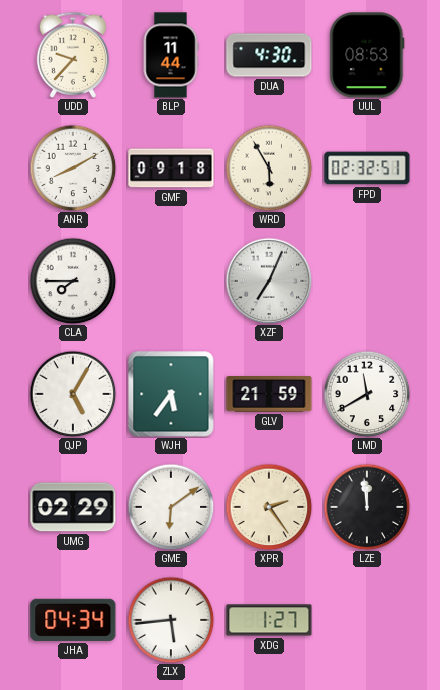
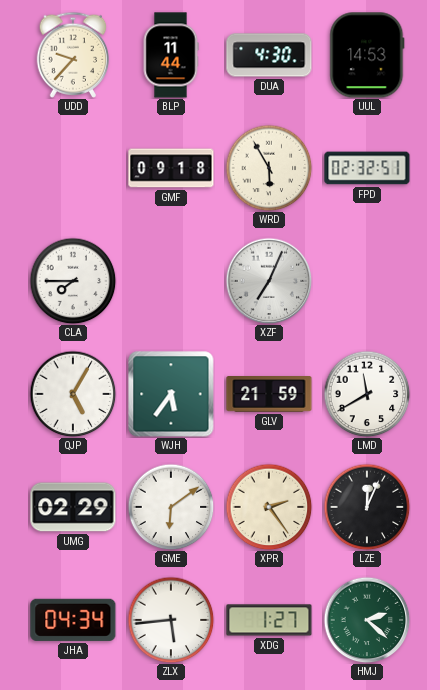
UUL: 08:53 -> 14:53 (367, 55)
ANR: 8:10 -> none (73, 168)
LZE: 11:59 -> 12:04 (367, 507)
HMJ: none -> 2:22 (367, 620)
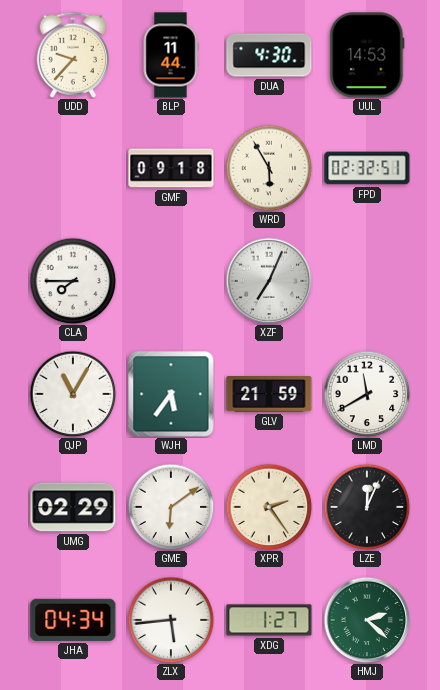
QJP: 5:05 -> 11:05 (73, 394)
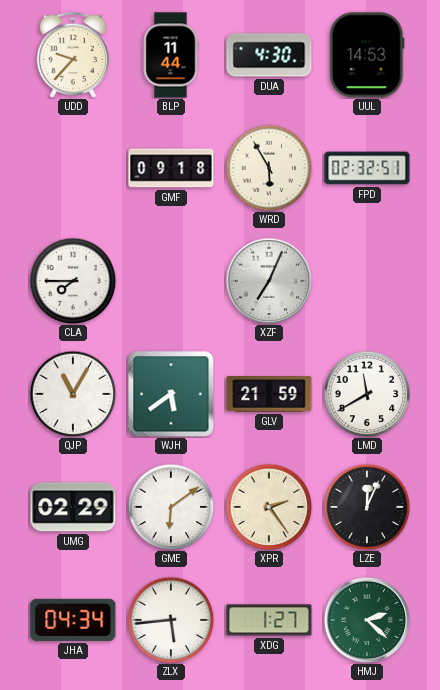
WJH: 5:36 -> 5:39 (171, 394)
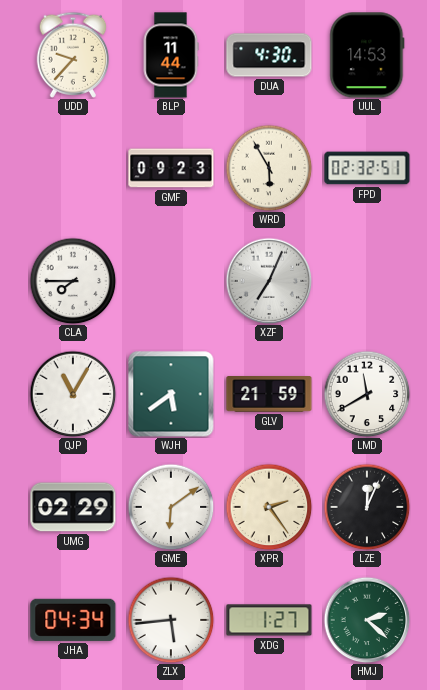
GMF: 09:18 -> 09:23 (171, 168)
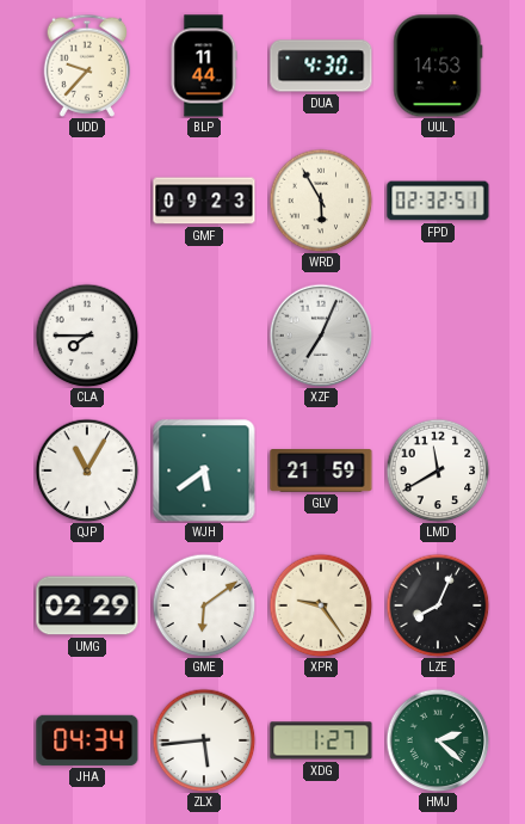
XPR: 2:24 -> 9:24 (321, 605)
LZE: 12:04 -> 8:04 (438, 605)
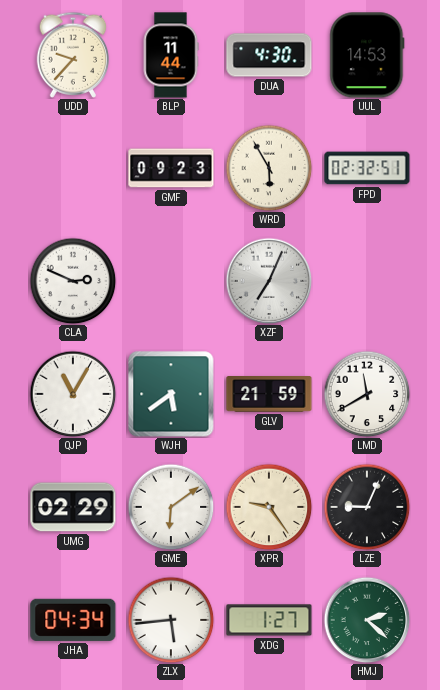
CLA: 7:45 -> 2:49 (73, 281)
LZE: 8:04 -> 9:04 (367, 507)
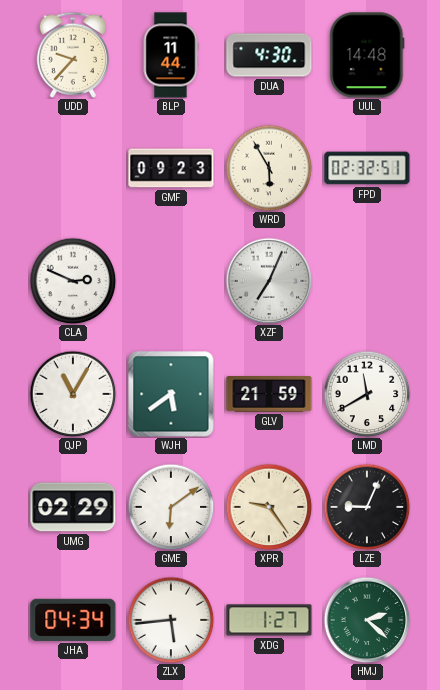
UUL: 14:53 -> 14:48 (367, 55)
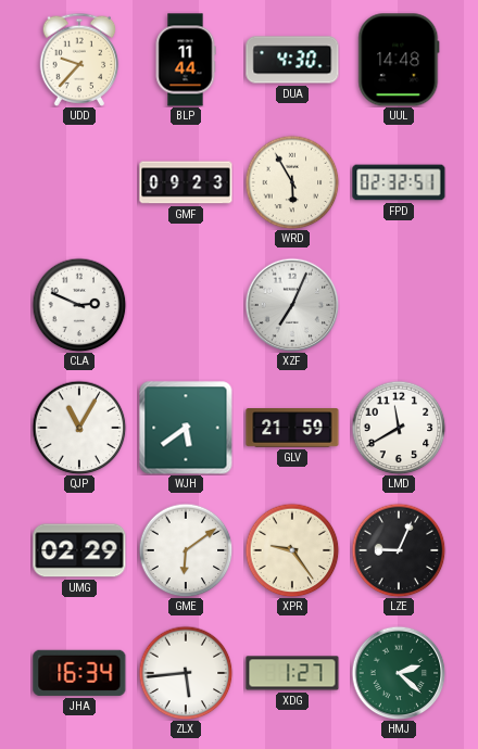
JHA: 04:34 -> 16:34 (79, 673)
